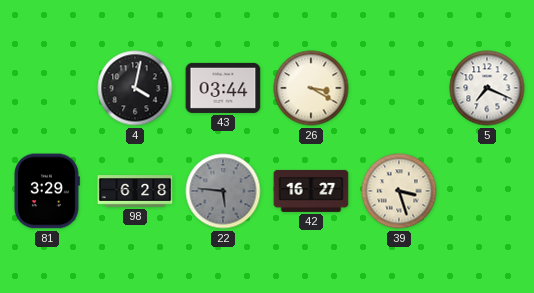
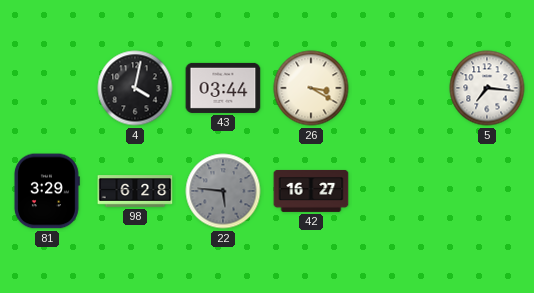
5: 7:19 -> 7:16 (487, 88)
39: 3:27 -> none (399, 191)
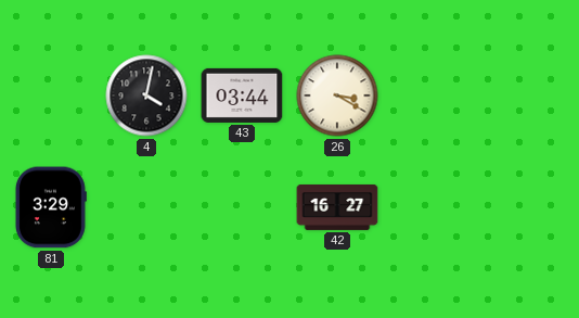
5: 7:16 -> none (487, 88)
98: 6:28 -> none (135, 191)
22: 5:46 -> none (223, 191)
